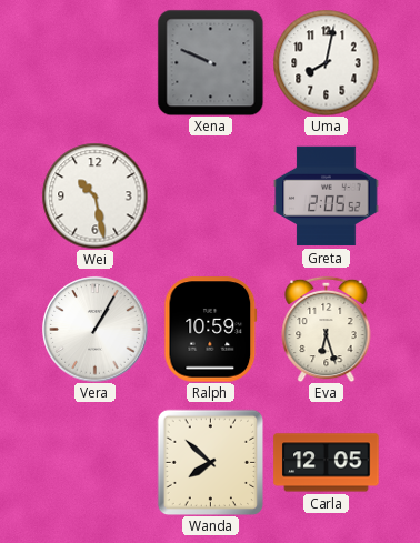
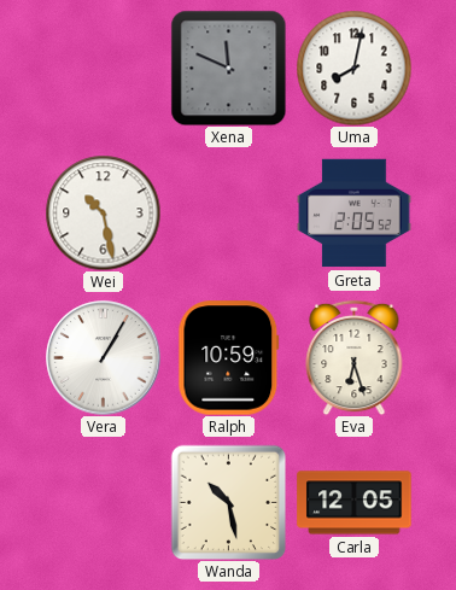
Xena: 9:49 -> 11:49 (228, 68)
Wanda: 7:52 -> 10:28 (228, 502)
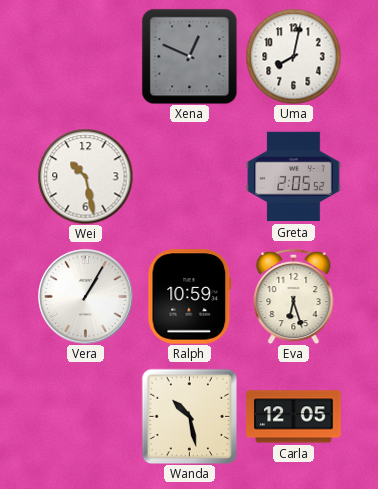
Xena: 11:49 -> 12:49 (189, 56)
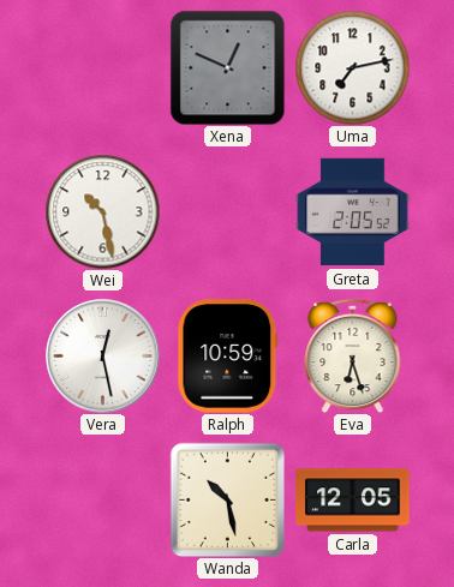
Uma: 8:02 -> 7:13 (352, 67)
Vera: 1:05 -> 12:28 (103, 357)
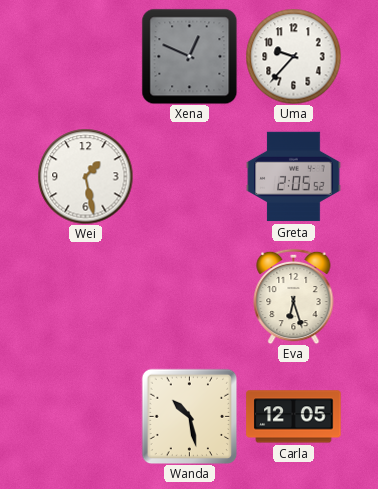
Uma: 7:13 -> 9:37 (293, 56)
Wei: 10:28 -> 1:28 (85, 176)
Vera: 12:28 -> none (103, 357)
Ralph: 10:59 -> none (228, 357)
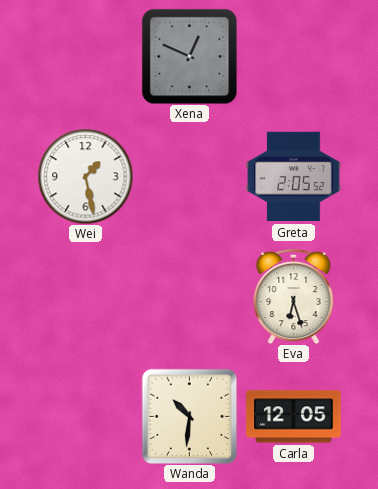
Uma: 9:37 -> none (293, 56)
Wanda: 10:28 -> 10:31 (189, 416)
